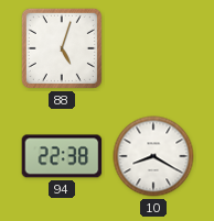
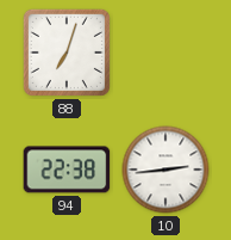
88: 5:03 -> 7:03 (67, 53)
10: 8:20 -> 2:44 (166, 170)
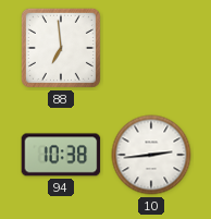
88: 7:03 -> 6:59 (61, 48)
94: 22:38 -> 10:38 (61, 155)
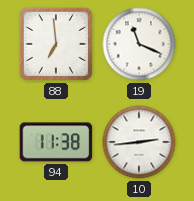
19: none -> 11:19 (139, 44)
94: 10:38 -> 11:38 (56, 142)
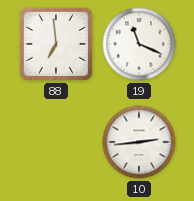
94: 11:38 -> none (56, 142)
